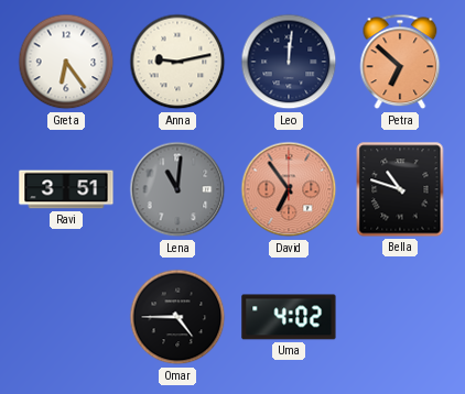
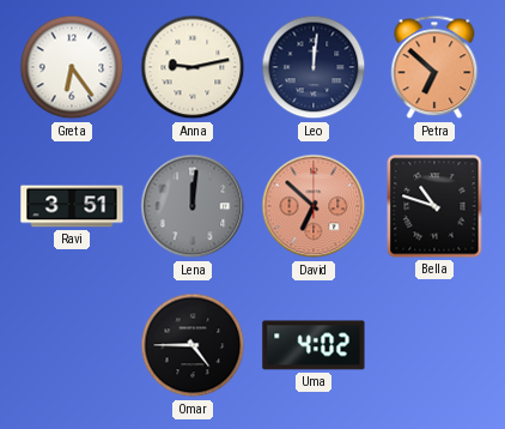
Lena: 11:01 -> 12:01 (193, 206)
David: 6:54 -> 6:52 (314, 206)
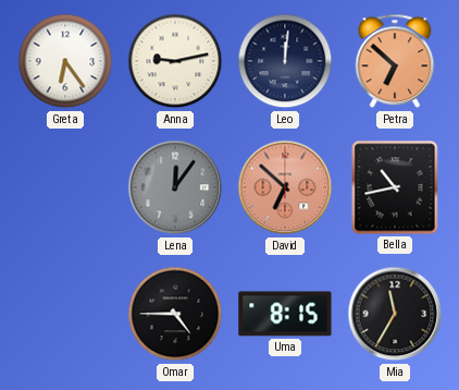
Ravi: 3:51 -> none (72, 206)
Lena: 12:01 -> 12:06 (175, 187)
Bella: 10:48 -> 10:43 (395, 187)
Uma: 4:02 -> 8:15 (285, 314)
Mia: none -> 11:35 (395, 314)
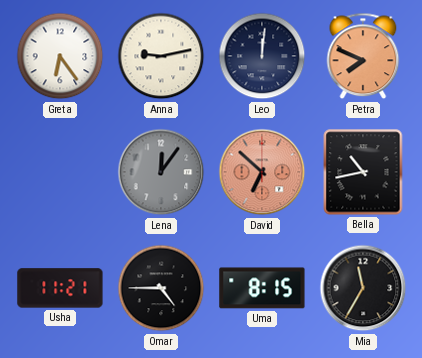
Petra: 6:52 -> 7:49 (363, 56)
Usha: none -> 11:21 (60, 288)
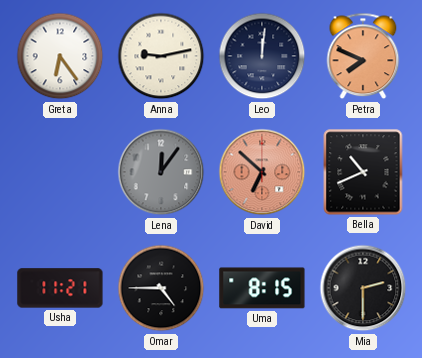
Bella: 10:43 -> 10:41 (363, 172)
Mia: 11:35 -> 2:30 (363, 288)
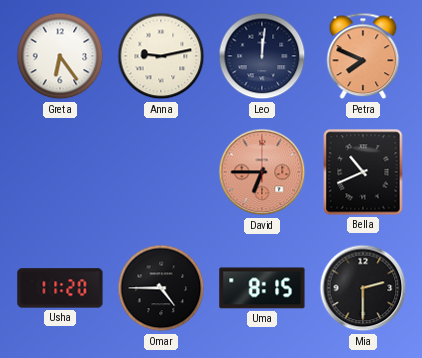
Lena: 12:06 -> none (161, 172)
David: 6:52 -> 6:45 (262, 172)
Usha: 11:21 -> 11:20 (60, 288)
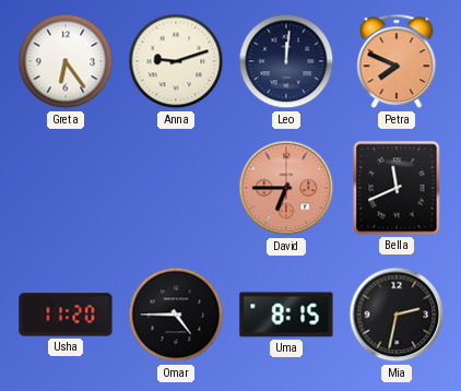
Anna: 9:13 -> 9:12 (176, 61)
Bella: 10:41 -> 11:41 (397, 188)
Mia: 2:30 -> 2:32 (397, 315)
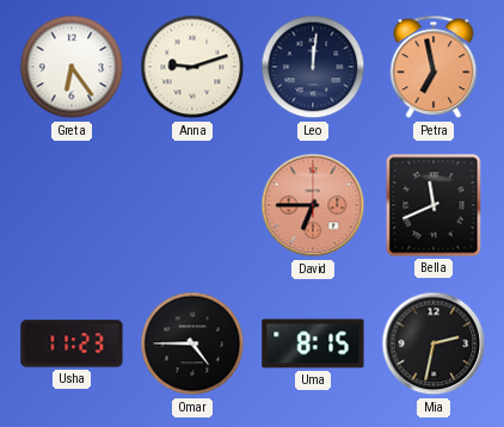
Petra: 7:49 -> 6:58 (434, 67)
Usha: 11:20 -> 11:23 (72, 344)
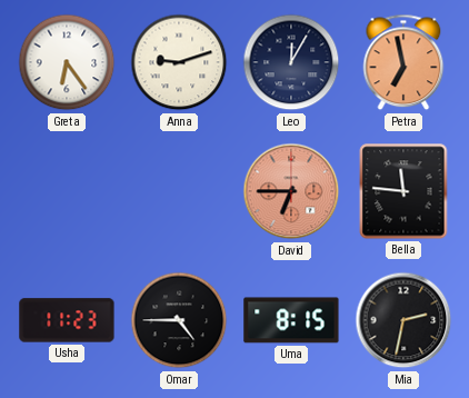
Leo: 12:01 -> 12:05 (291, 62)
Bella: 11:41 -> 11:46 (403, 191)
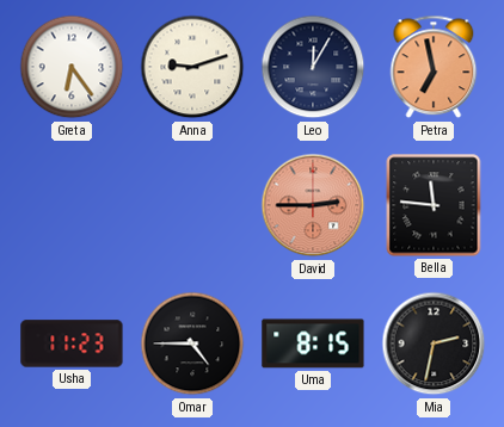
David: 6:45 -> 2:45 (313, 205)
